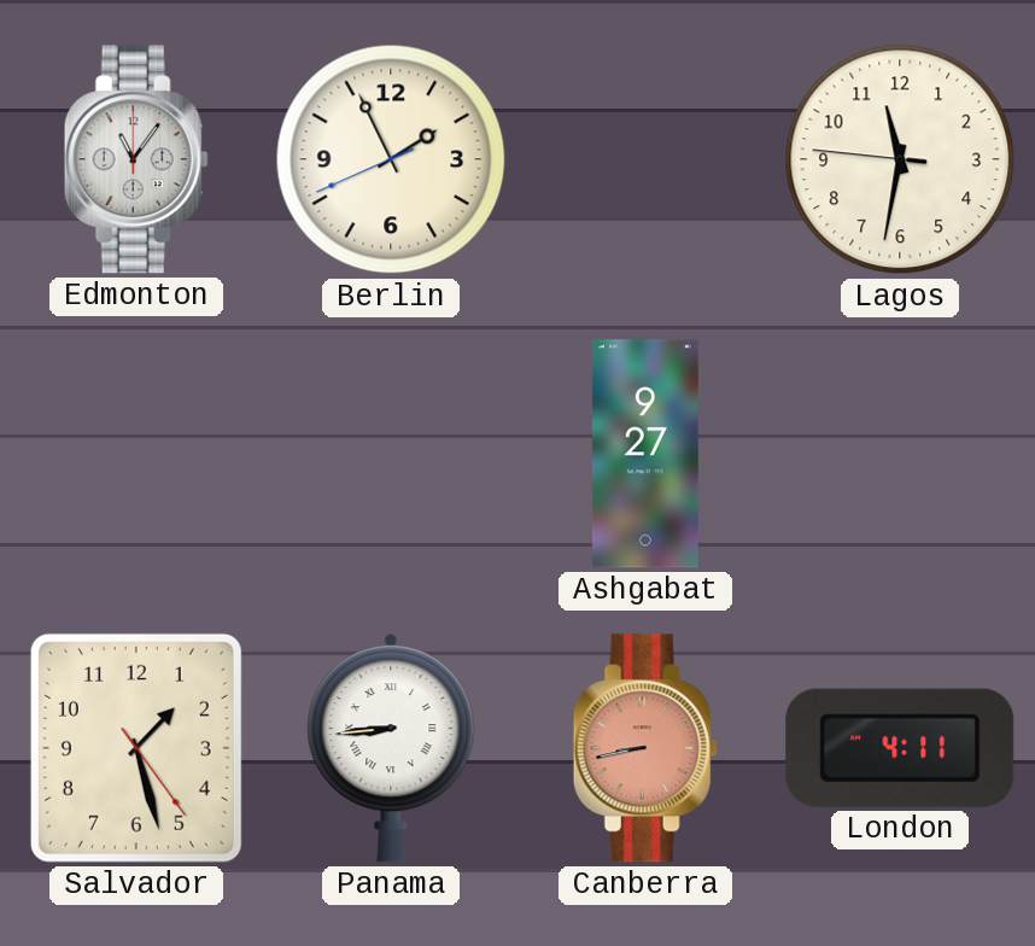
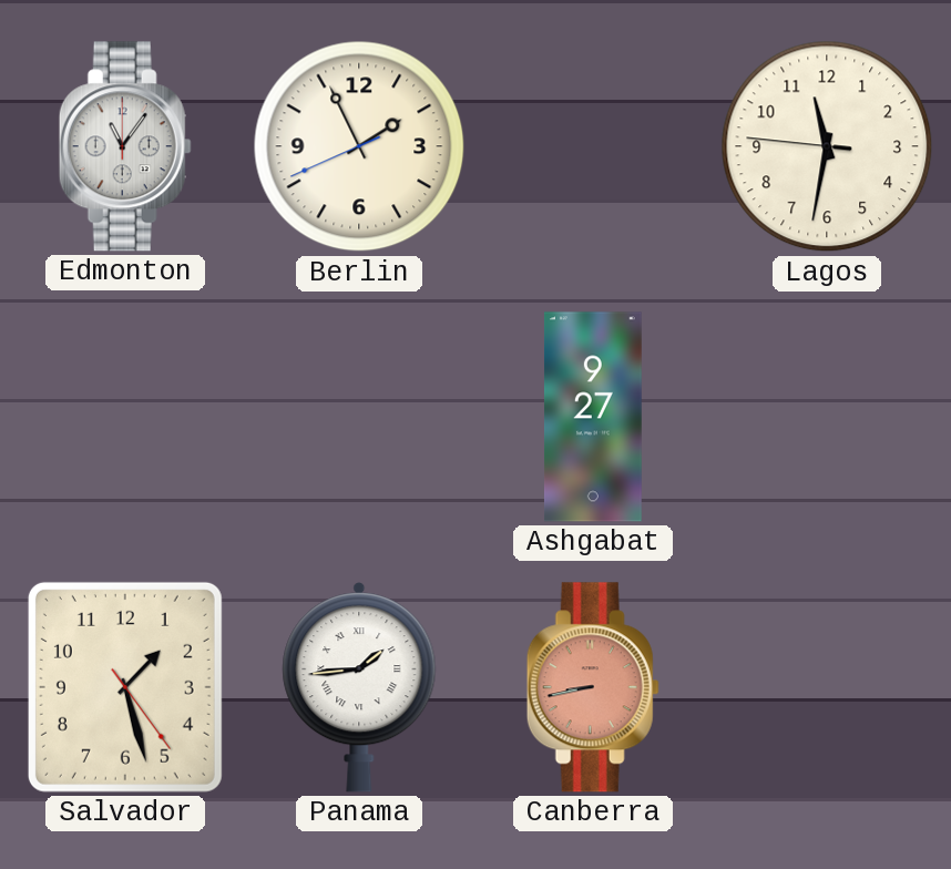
Panama: 8:44 -> 1:44 (359, 687)
London: 4:11 -> none (900, 748)
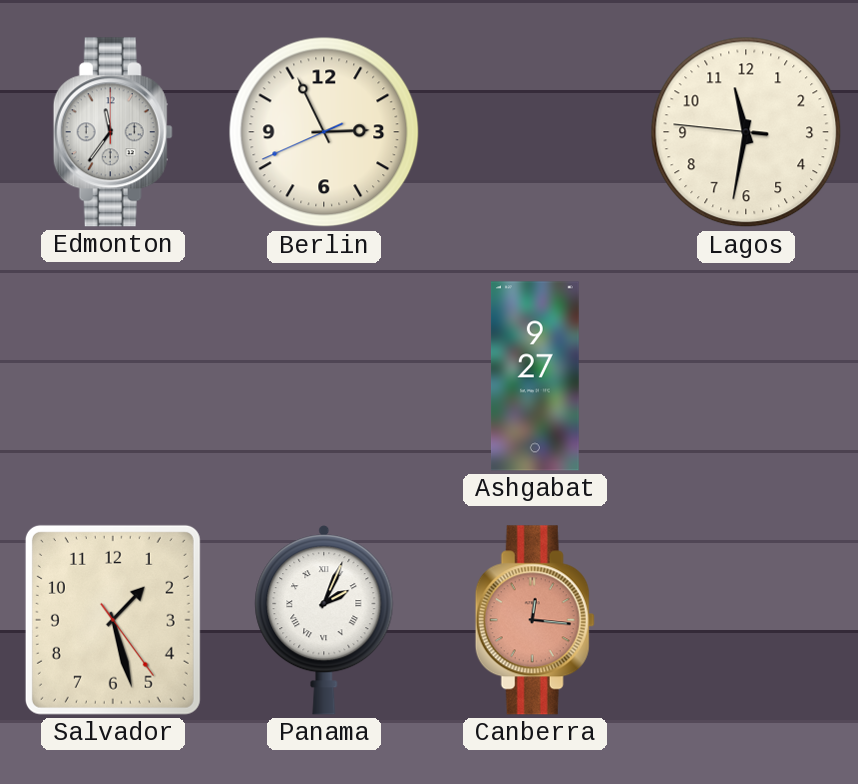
Edmonton: 11:06 -> 11:36 (113, 132)
Berlin: 1:55 -> 2:55 (324, 132)
Panama: 1:44 -> 2:04 (324, 620)
Canberra: 8:43 -> 12:16 (535, 620)
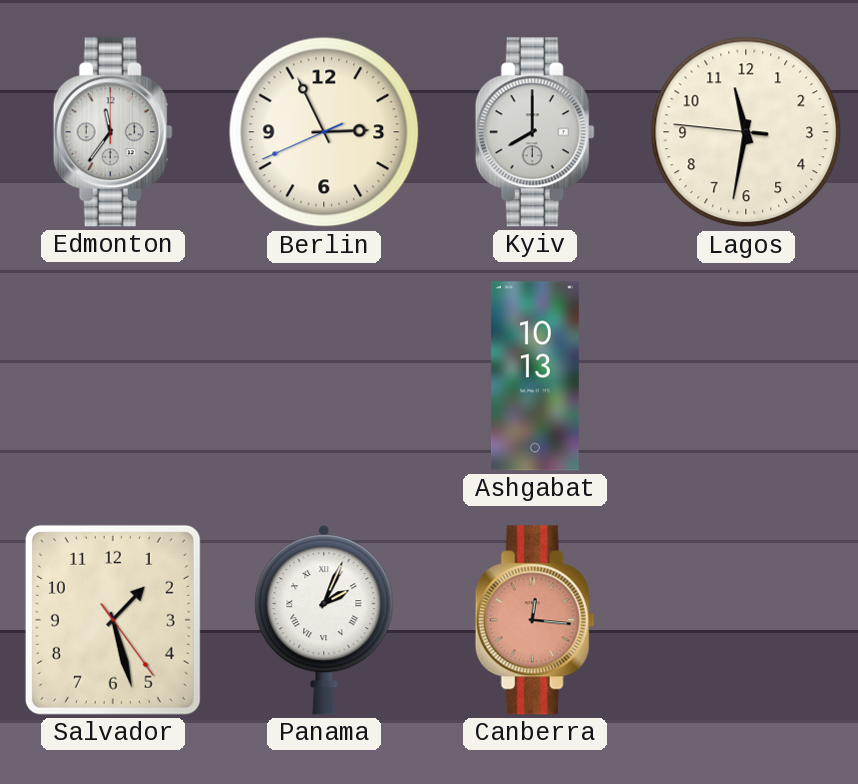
Kyiv: none -> 8:00 (535, 132)
Ashgabat: 9:27 -> 10:13 (535, 376)
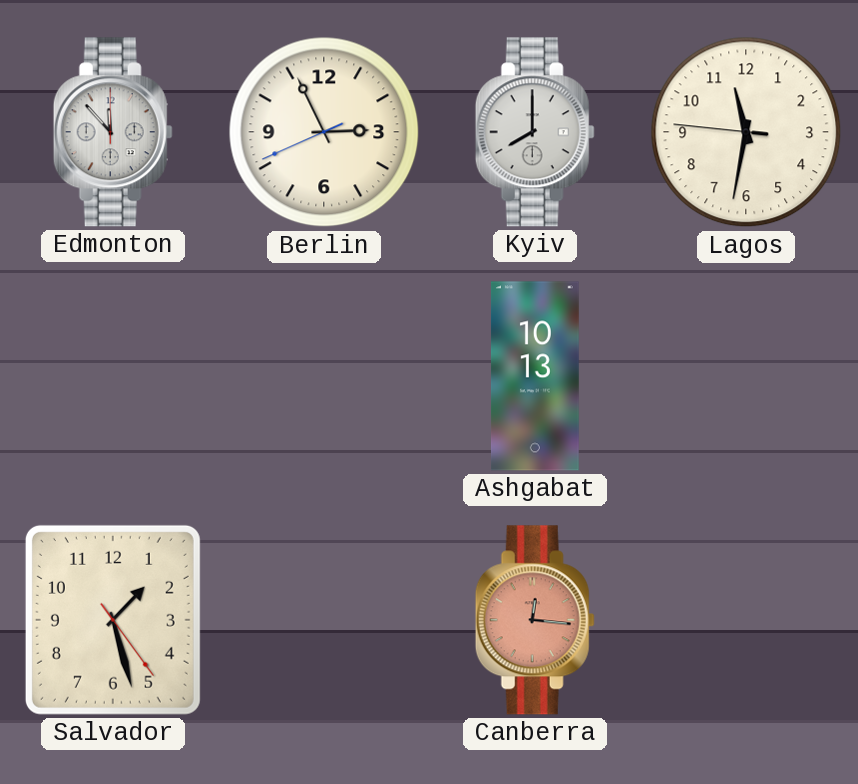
Edmonton: 11:36 -> 11:53 (113, 132)
Panama: 2:04 -> none (324, 620)
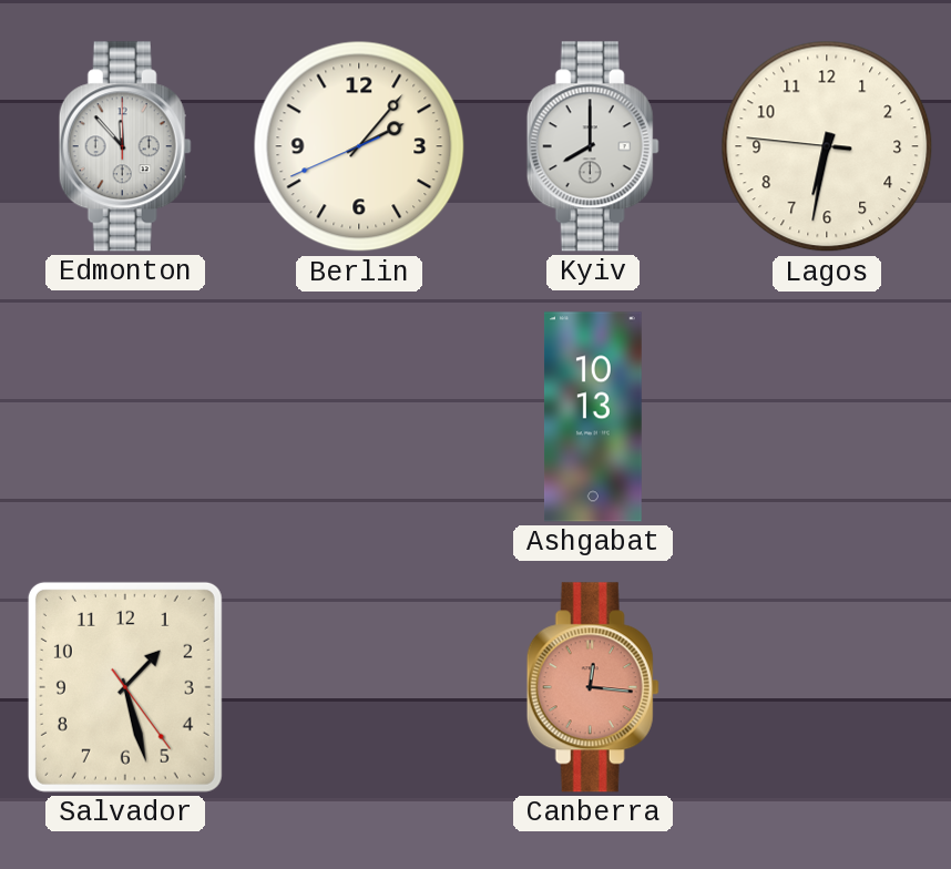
Berlin: 2:55 -> 2:06 (359, 146)
Lagos: 11:31 -> 6:31 (827, 146)
